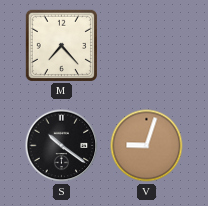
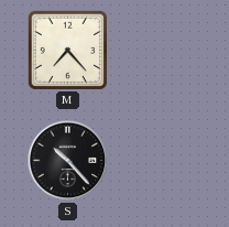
S: 10:21 -> 10:23 (68, 161)
V: 9:03 -> none (147, 146)
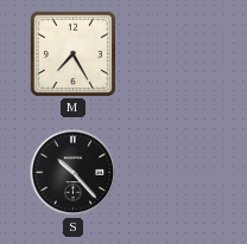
M: 7:23 -> 7:25 (72, 53)
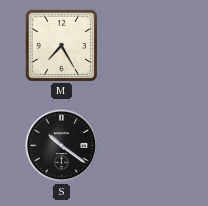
S: 10:23 -> 10:21 (62, 146)
